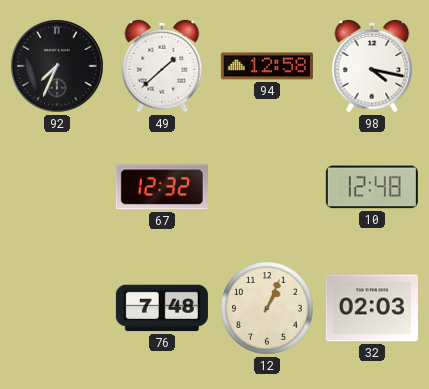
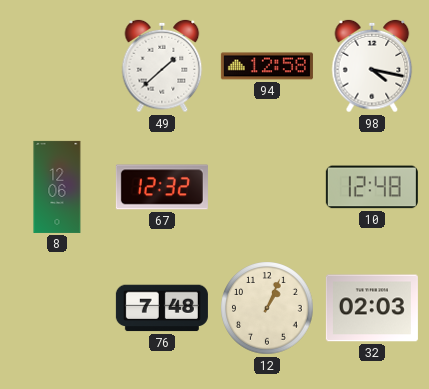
92: 7:34 -> none (57, 66)
8: none -> 12:06 (57, 187)
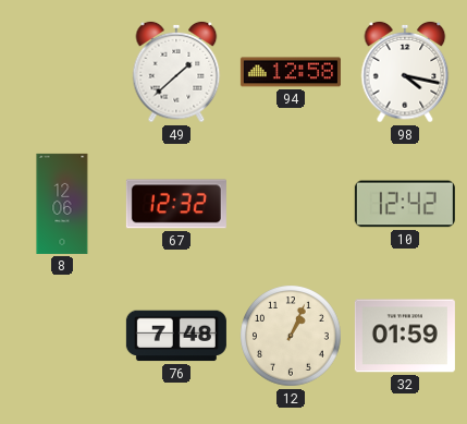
10: 12:48 -> 12:42 (405, 204)
32: 02:03 -> 01:59 (405, 336)
